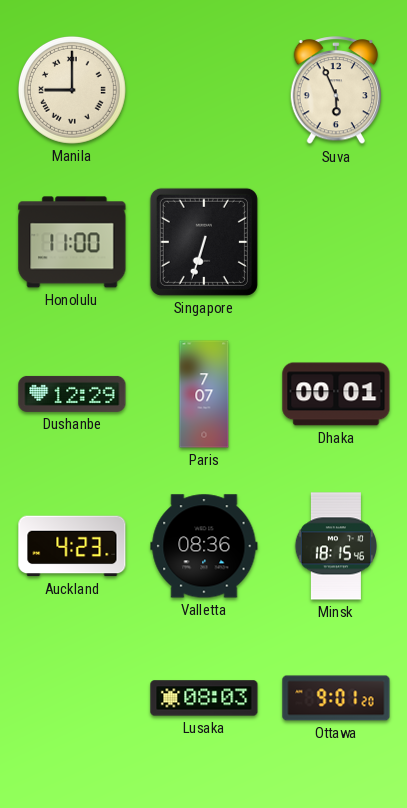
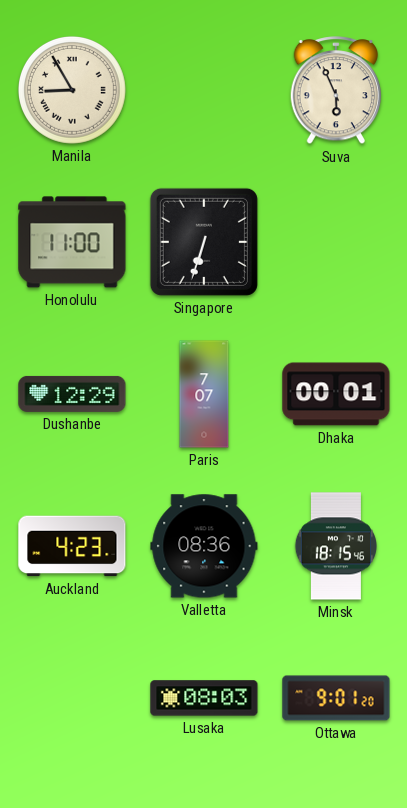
Manila: 9:00 -> 8:55 (72, 90)
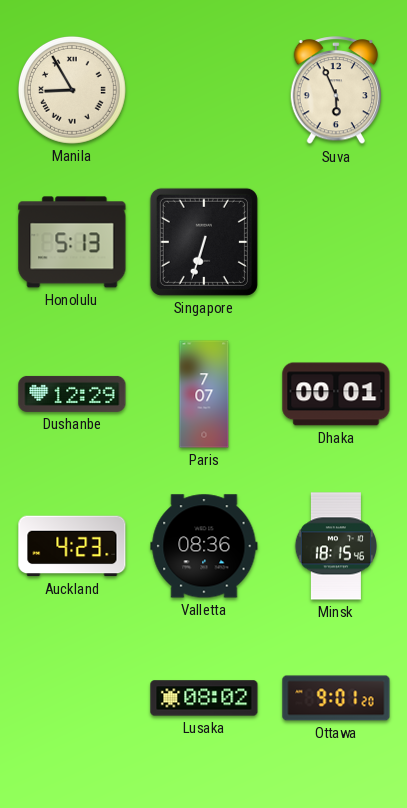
Honolulu: 11:00 -> 5:13 (72, 242)
Lusaka: 08:03 -> 08:02 (204, 698)
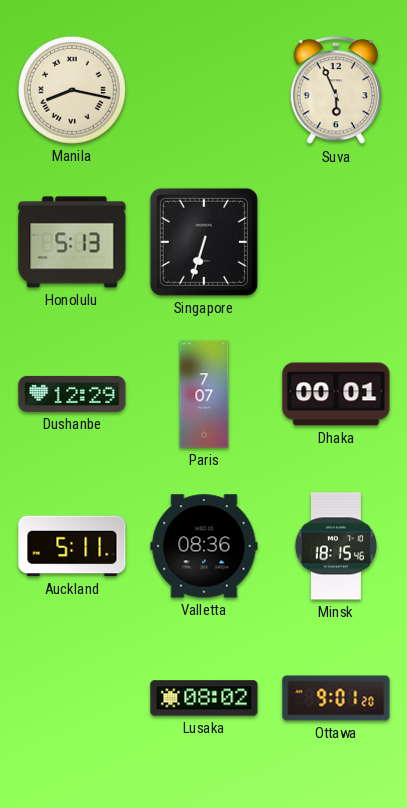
Manila: 8:55 -> 8:17 (72, 90)
Auckland: 4:23 -> 5:11 (72, 546)
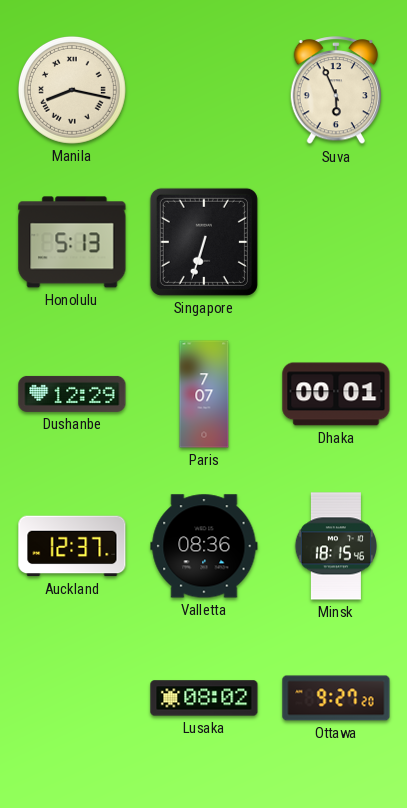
Auckland: 5:11 -> 12:37 (72, 546)
Ottawa: 9:01 -> 9:27 (336, 698)
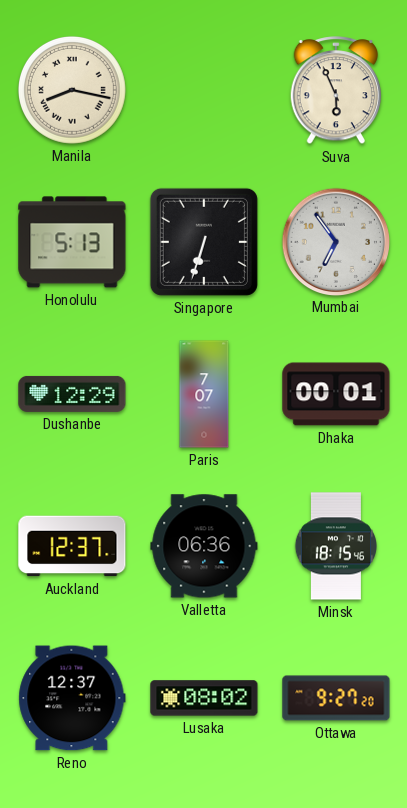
Mumbai: none -> 6:54 (335, 241)
Valletta: 08:36 -> 06:36 (204, 546)
Reno: none -> 12:37 (72, 698)
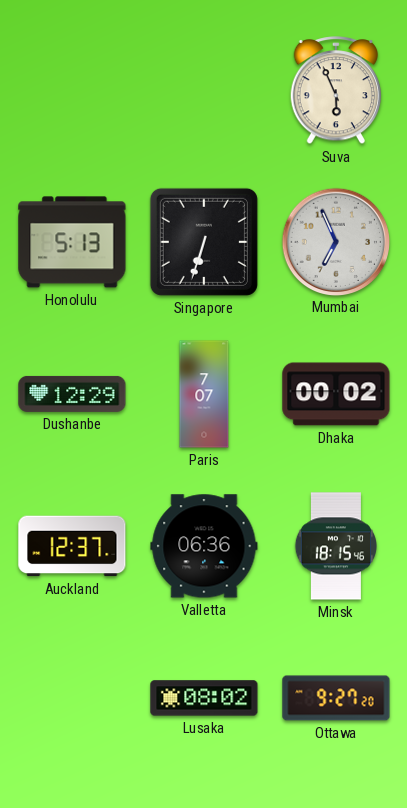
Manila: 8:17 -> none (72, 90)
Mumbai: 6:54 -> 6:56 (335, 241)
Dhaka: 00:01 -> 00:02 (336, 394)
Reno: 12:37 -> none (72, 698)
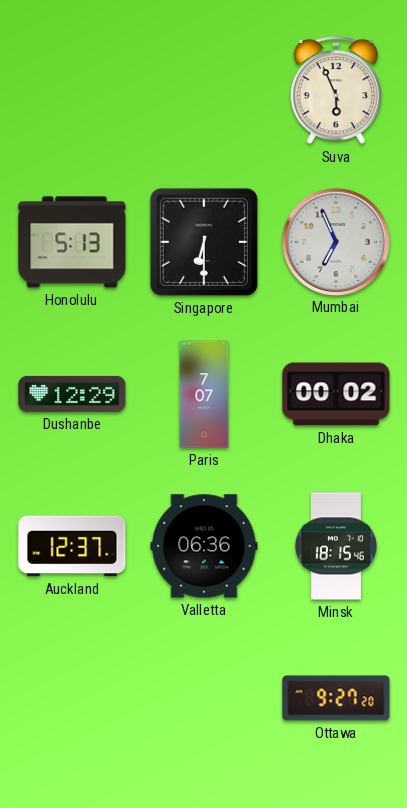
Singapore: 6:33 -> 6:30 (204, 242)
Lusaka: 08:02 -> none (204, 698)
